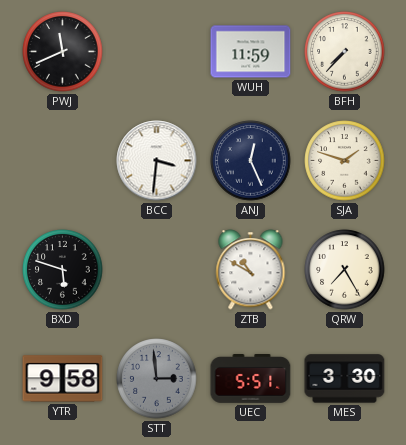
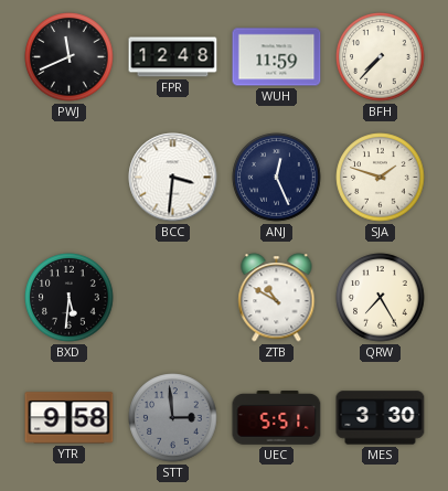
FPR: none -> 12:48 (173, 57)
BXD: 5:48 -> 5:31 (70, 298)
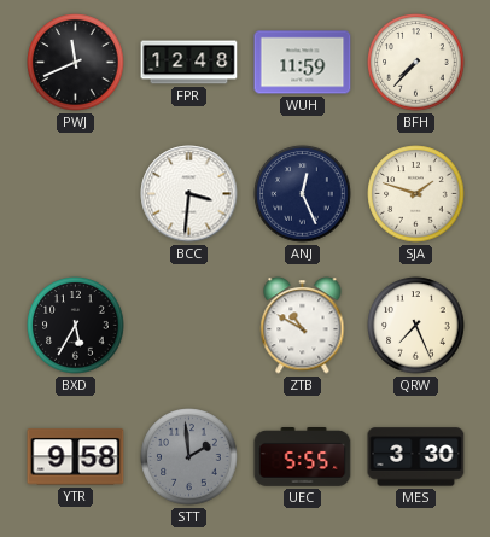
BXD: 5:31 -> 5:35 (76, 326)
QRW: 7:25 -> 7:26 (416, 326)
STT: 2:59 -> 1:59 (189, 457)
UEC: 5:51 -> 5:55 (303, 457)
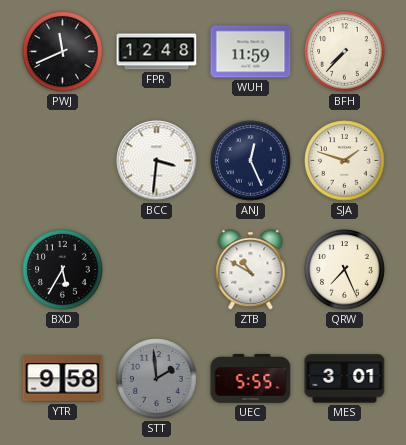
MES: 3:30 -> 3:01 (345, 379)
